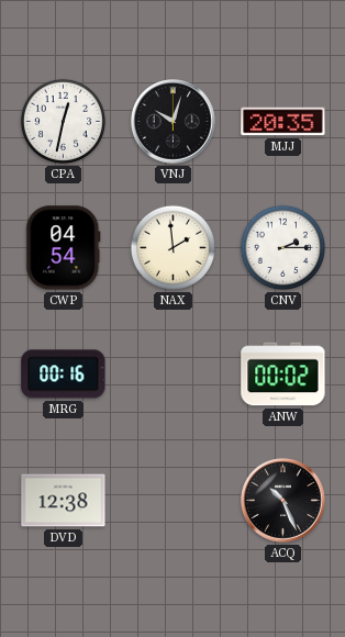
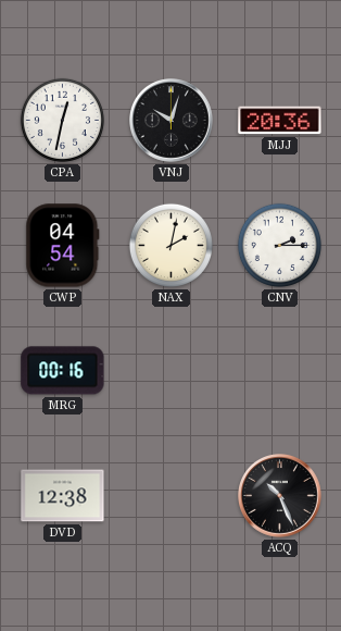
MJJ: 20:35 -> 20:36 (280, 121)
NAX: 1:59 -> 2:02 (171, 245)
ANW: 00:02 -> none (283, 375)
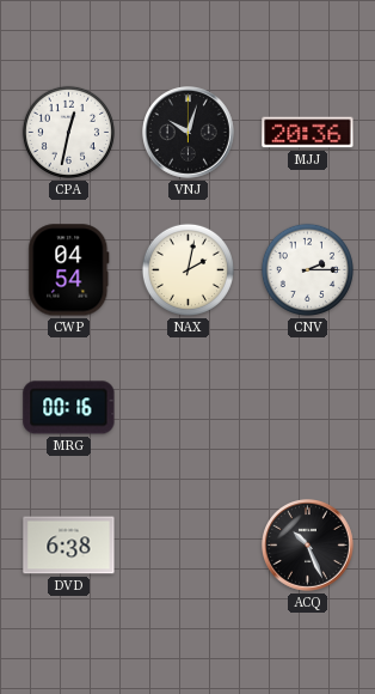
DVD: 12:38 -> 6:38 (69, 546)
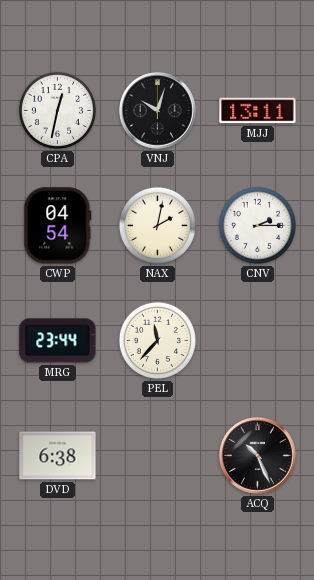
MJJ: 20:36 -> 13:11 (258, 111)
MRG: 00:16 -> 23:44 (58, 341)
PEL: none -> 11:37 (157, 340)
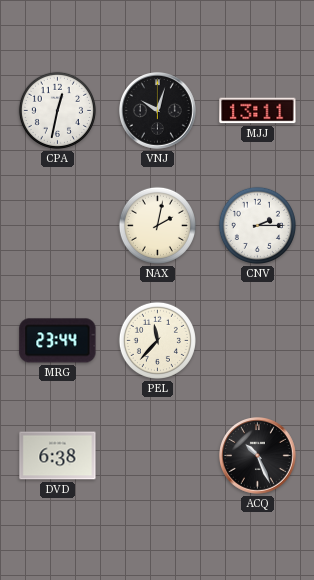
CWP: 04:54 -> none (58, 226)
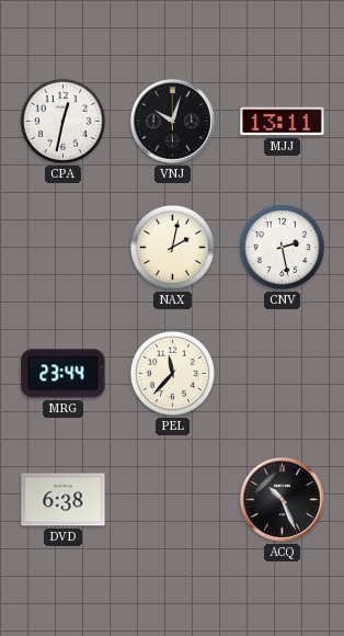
CNV: 2:15 -> 2:28 (282, 247)
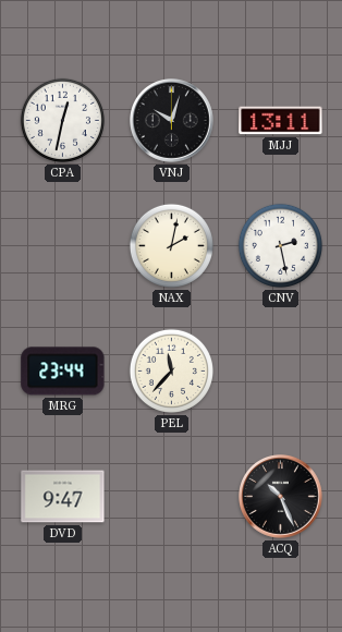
DVD: 6:38 -> 9:47 (63, 497)
